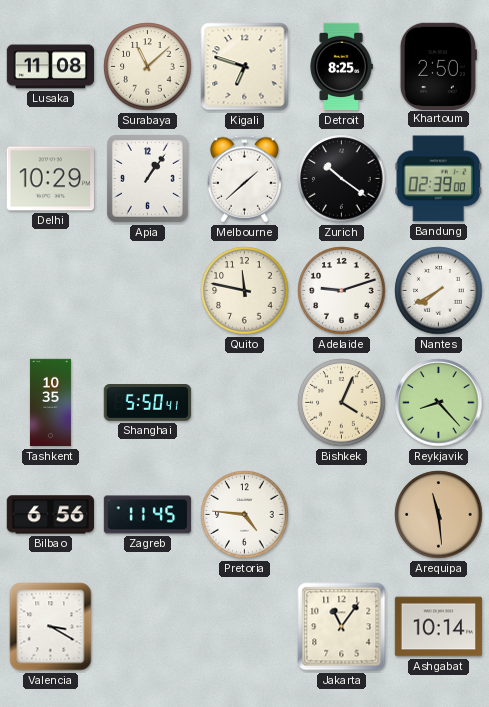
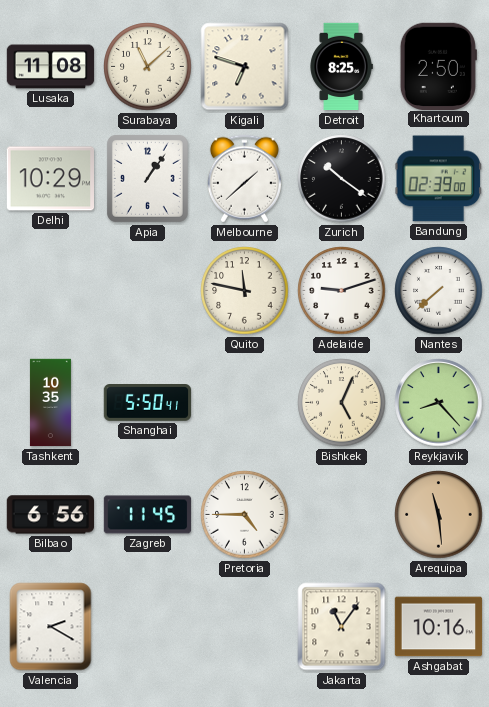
Nantes: 7:40 -> 7:38 (439, 291)
Bishkek: 4:04 -> 5:04 (342, 403)
Pretoria: 4:46 -> 4:45 (245, 515)
Valencia: 3:20 -> 2:20 (51, 627)
Ashgabat: 10:14 -> 10:16 (439, 627)
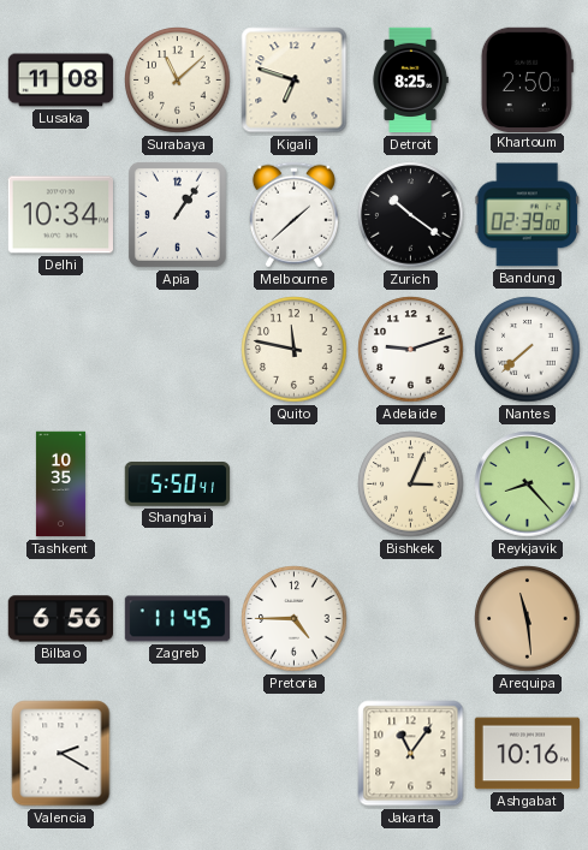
Delhi: 10:29 -> 10:34 (60, 215)
Bishkek: 5:04 -> 3:04 (411, 485)
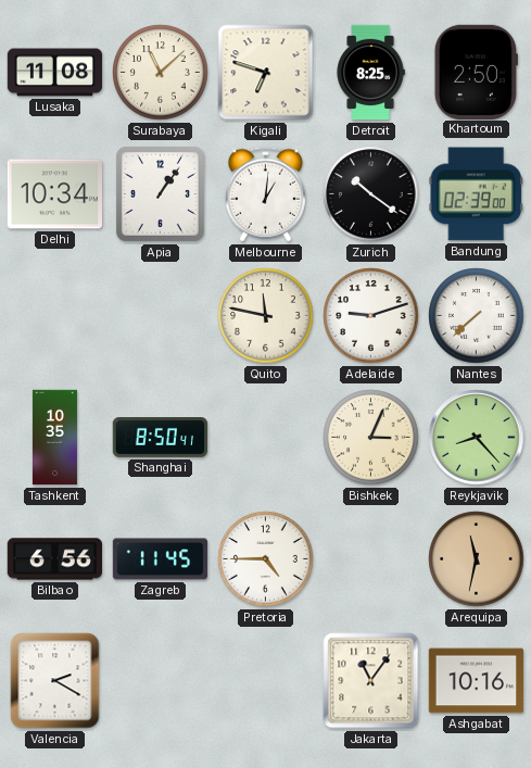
Melbourne: 1:38 -> 1:01 (265, 194)
Shanghai: 5:50 -> 8:50 (161, 438)
Arequipa: 11:29 -> 11:32 (477, 559)
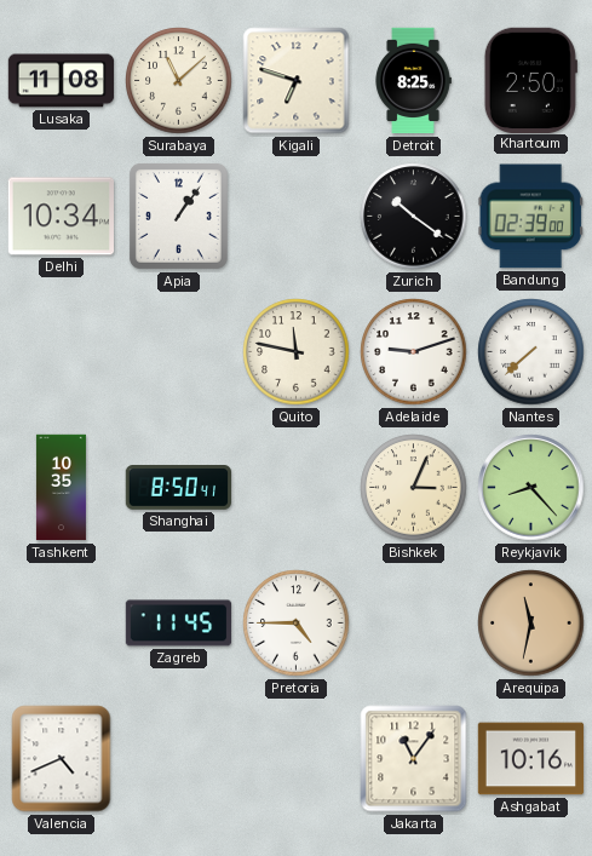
Melbourne: 1:01 -> none (265, 194)
Bilbao: 6:56 -> none (54, 559)
Valencia: 2:20 -> 4:41 (62, 759)
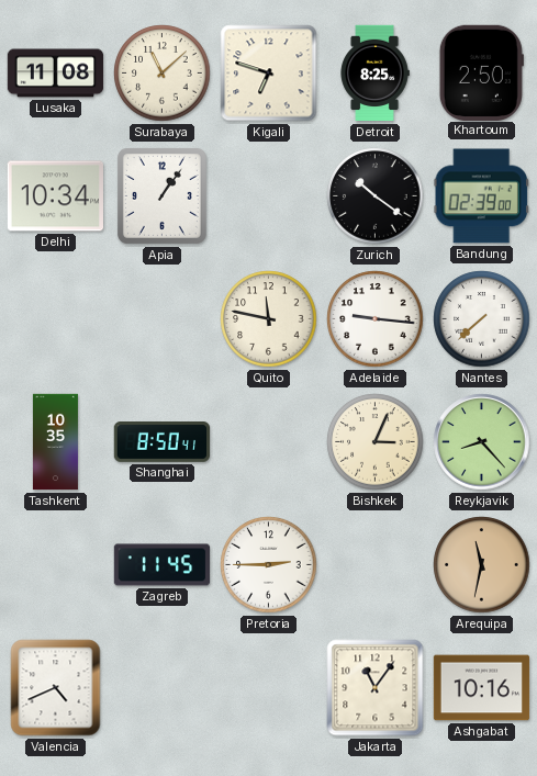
Adelaide: 9:12 -> 9:16 (376, 319)
Pretoria: 4:45 -> 2:45 (269, 565)
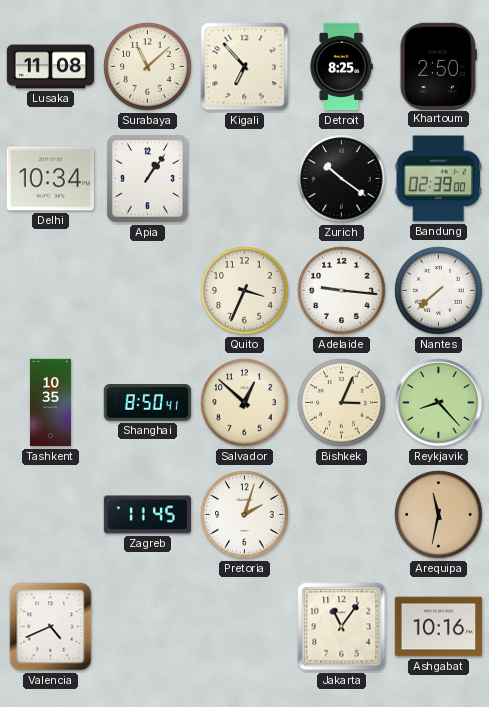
Kigali: 6:48 -> 6:53 (245, 67)
Quito: 11:47 -> 3:34 (245, 291)
Salvador: none -> 12:52 (245, 403)
Pretoria: 2:45 -> 2:03 (245, 515)
